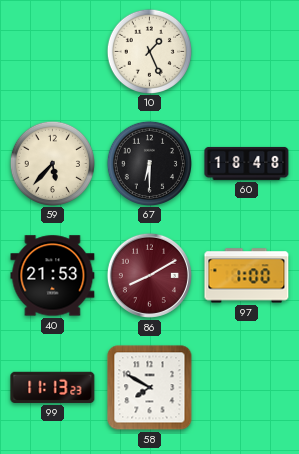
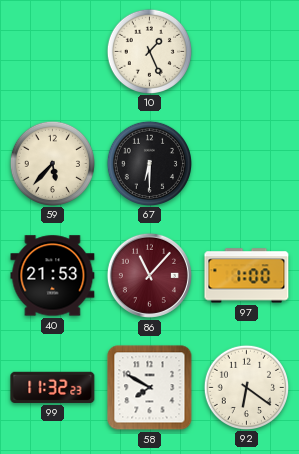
60: 18:48 -> none (247, 163)
86: 8:10 -> 11:07 (149, 275)
99: 11:13 -> 11:32 (53, 387)
92: none -> 6:21 (246, 387)
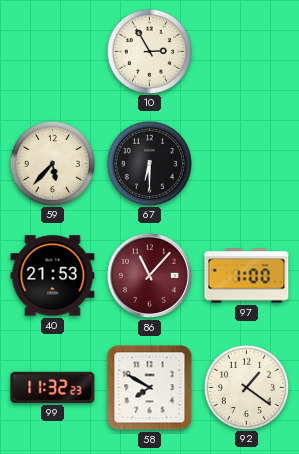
10: 1:26 -> 2:55 (149, 51)
92: 6:21 -> 1:21 (246, 387)
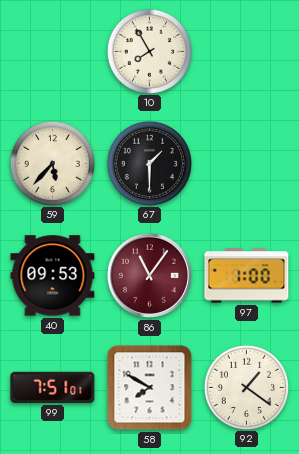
10: 2:55 -> 7:55 (149, 51)
67: 6:30 -> 1:30 (149, 163)
40: 21:53 -> 09:53 (53, 276)
86: 11:07 -> 11:06 (149, 275)
99: 11:32 -> 7:51 (53, 387)
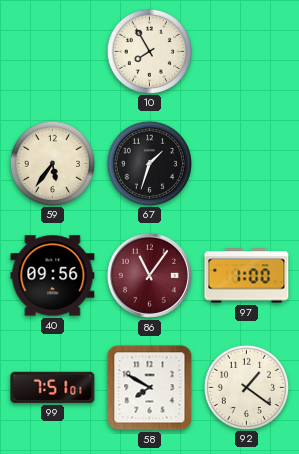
59: 5:37 -> 5:36 (52, 163)
67: 1:30 -> 1:33 (149, 163)
40: 09:53 -> 09:56 (53, 276)
